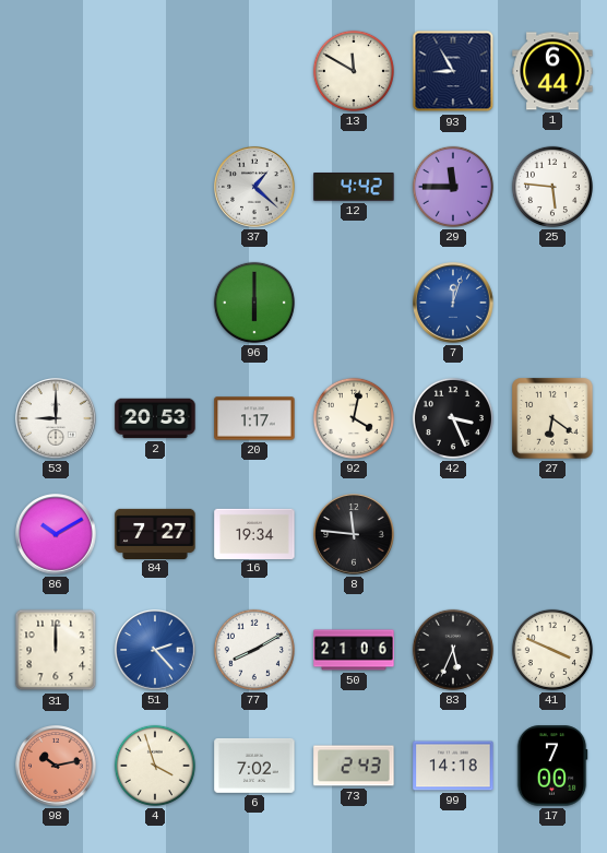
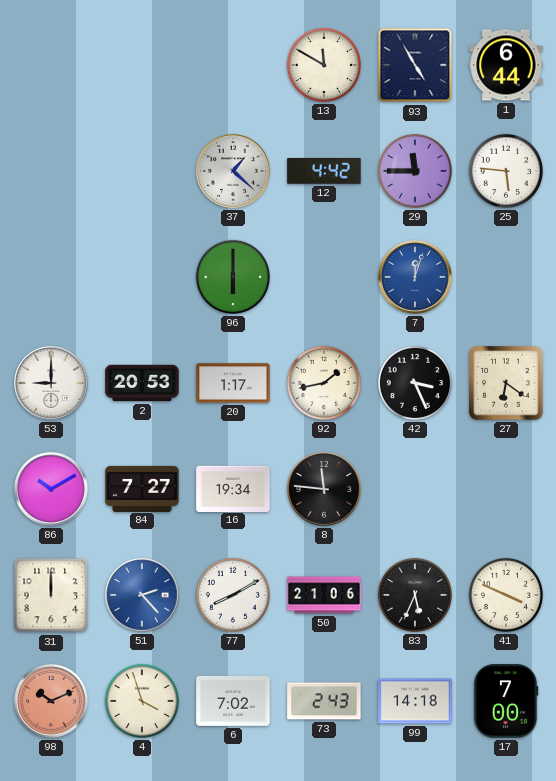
93: 8:55 -> 4:55 (415, 65)
92: 4:02 -> 1:43 (324, 383)
98: 10:13 -> 10:11 (51, 701)
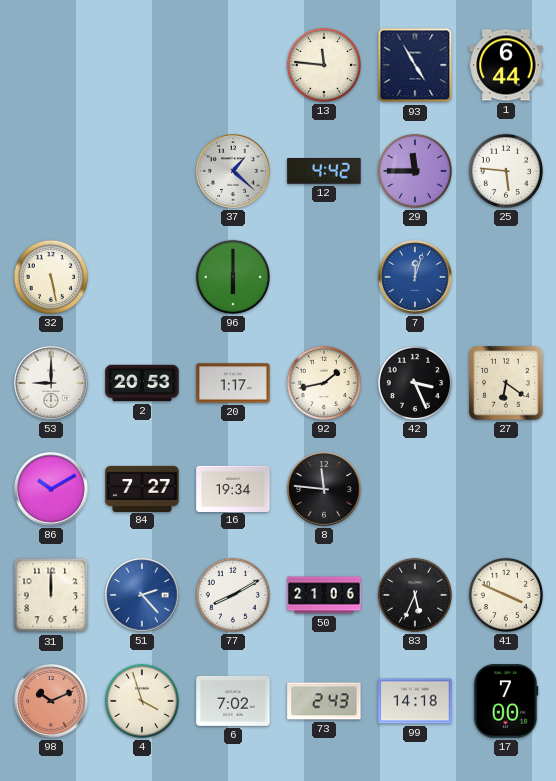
13: 11:50 -> 11:46 (324, 65)
32: none -> 5:28 (51, 277)
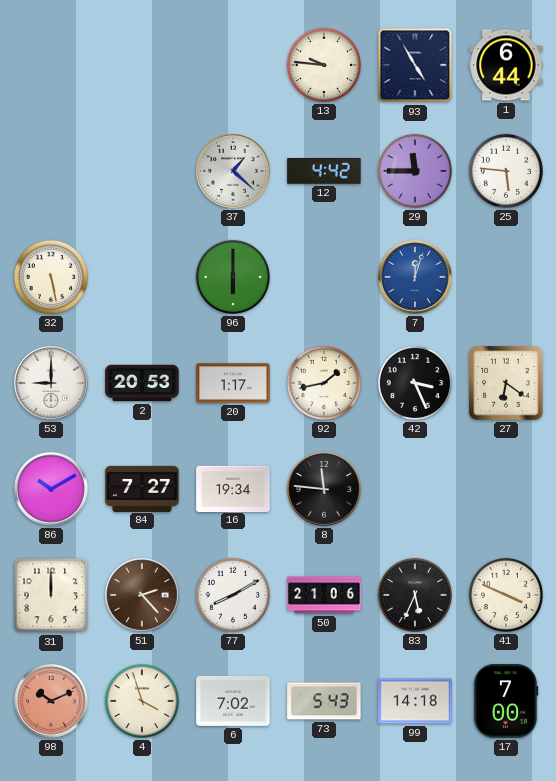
13: 11:46 -> 9:46 (324, 65)
51 dial: blue -> brown (142, 595)
73: 2:43 -> 5:43 (324, 701)
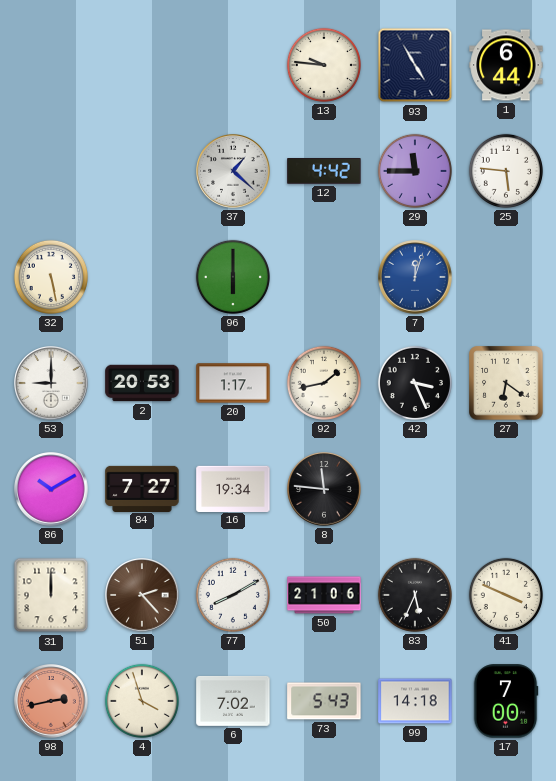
98: 10:11 -> 2:43 (51, 701)
